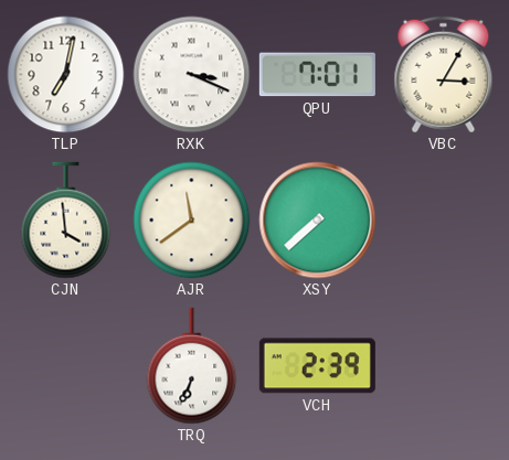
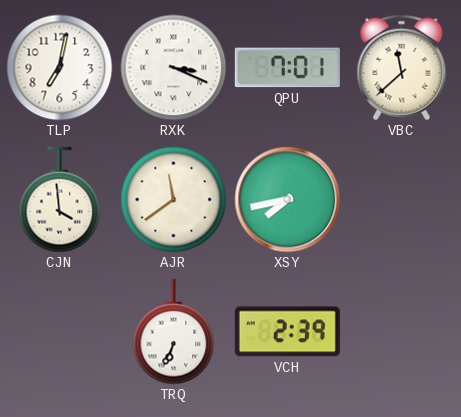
VBC: 3:05 -> 11:38 (402, 68)
XSY: 7:38 -> 7:43 (288, 200)
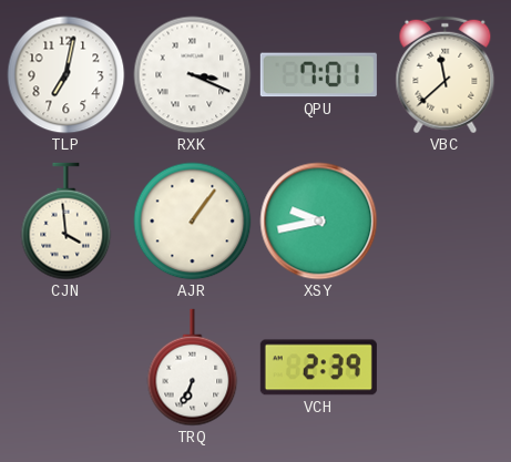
AJR: 11:39 -> 1:06 (193, 222)
XSY: 7:43 -> 9:43 (319, 222)
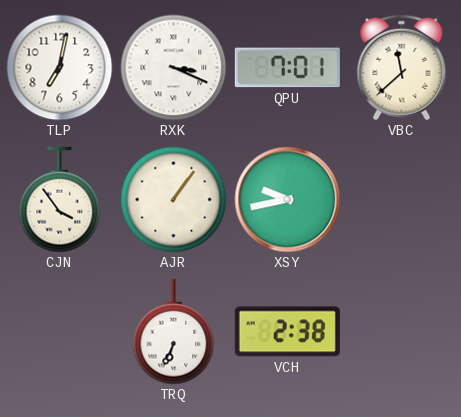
CJN: 3:59 -> 3:54 (60, 200)
VCH: 2:39 -> 2:38 (287, 332)
